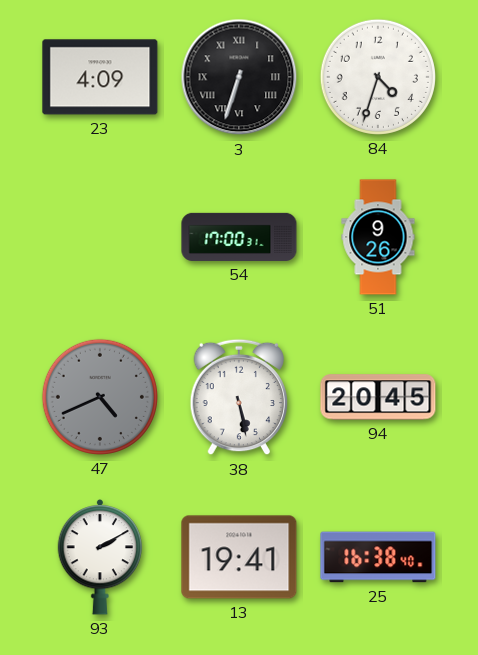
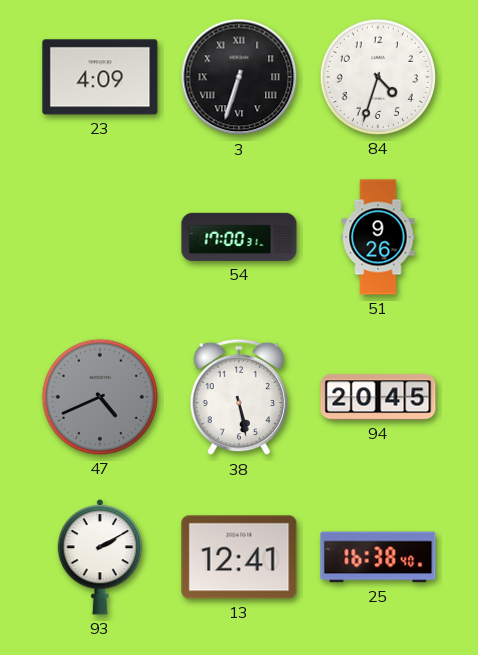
13: 19:41 -> 12:41 (239, 557)
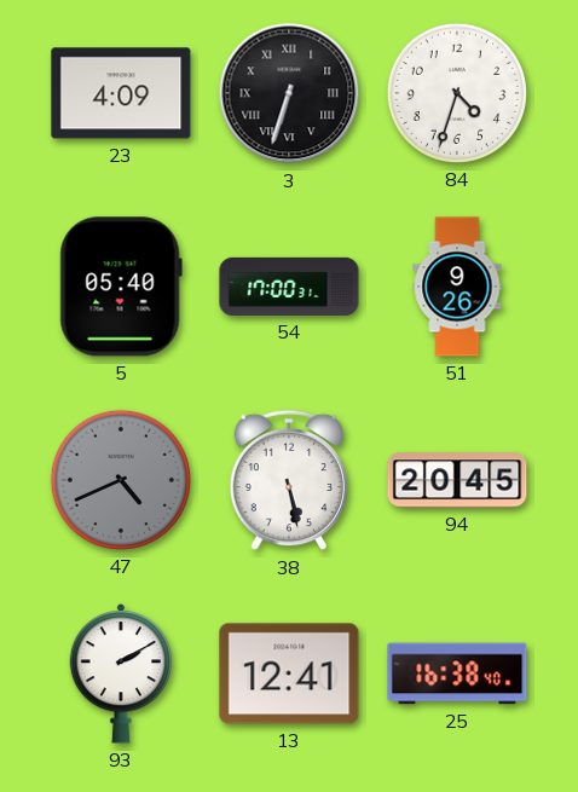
5: none -> 05:40 (121, 287)
